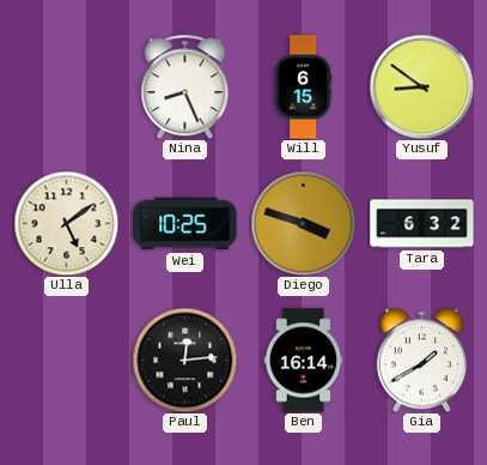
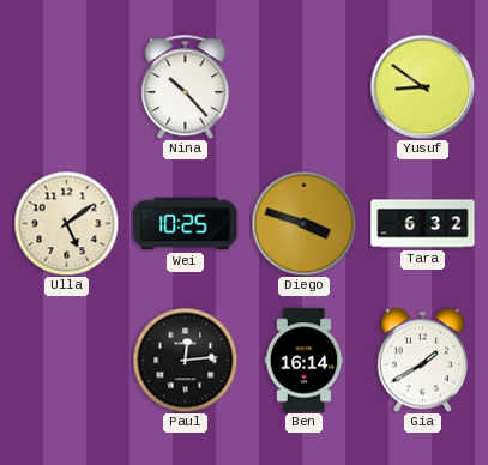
Nina: 8:26 -> 10:23 (186, 86)
Will: 6:15 -> none (304, 87)
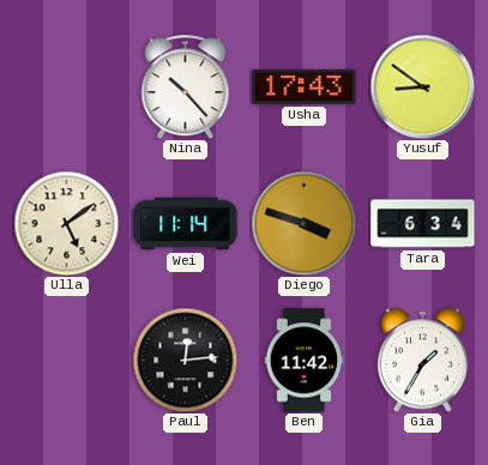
Usha: none -> 17:43 (305, 86)
Wei: 10:25 -> 11:14 (186, 224)
Tara: 6:32 -> 6:34 (423, 224)
Ben: 16:14 -> 11:42 (305, 361)
Gia: 1:40 -> 1:35 (422, 360)
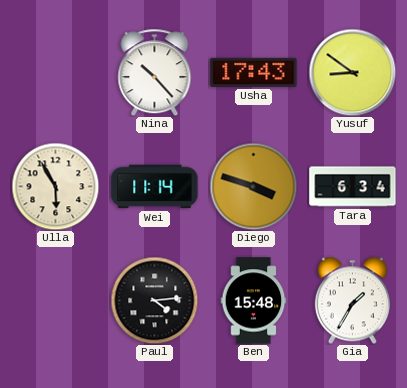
Ulla: 5:09 -> 5:55 (55, 186)
Paul: 12:14 -> 4:14 (154, 300)
Ben: 11:42 -> 15:48 (254, 301)
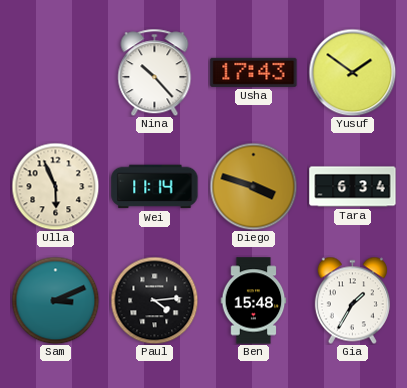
Yusuf: 8:51 -> 1:51 (352, 72)
Ulla: 5:55 -> 5:56 (55, 186)
Sam: none -> 3:11 (55, 300)
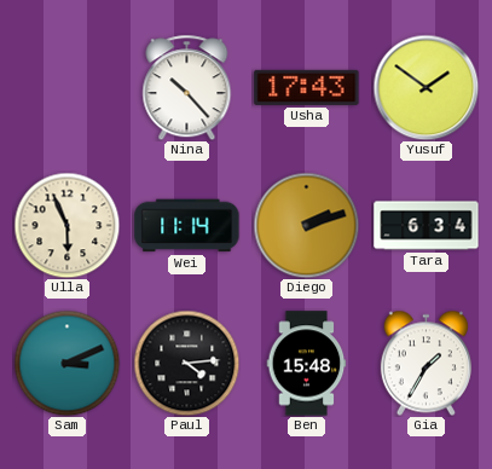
Diego: 3:48 -> 2:12 (306, 225)
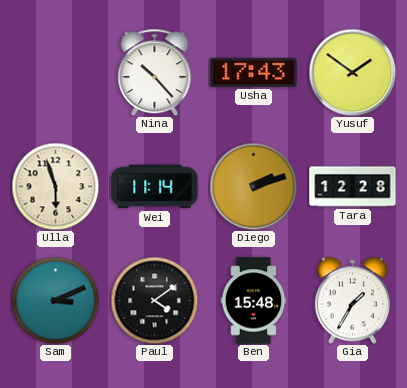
Ulla: 5:56 -> 5:57 (55, 186)
Tara: 6:34 -> 12:28 (353, 187)
Paul: 4:14 -> 4:09 (154, 300)
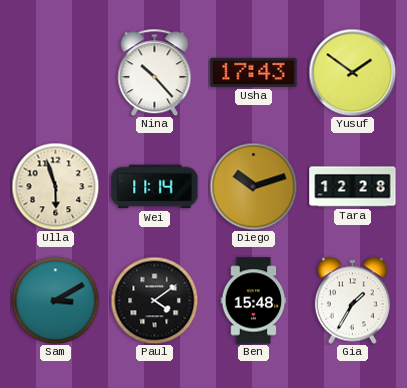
Diego: 2:12 -> 10:12 (253, 186)
Sam: 3:11 -> 3:10 (55, 300)
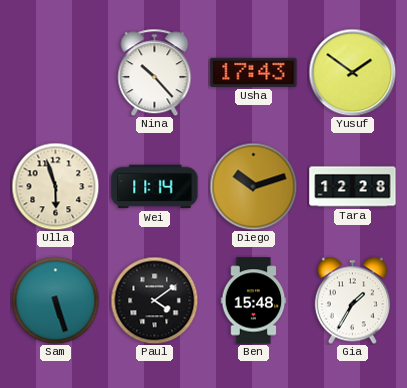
Sam: 3:10 -> 5:27 (55, 300)
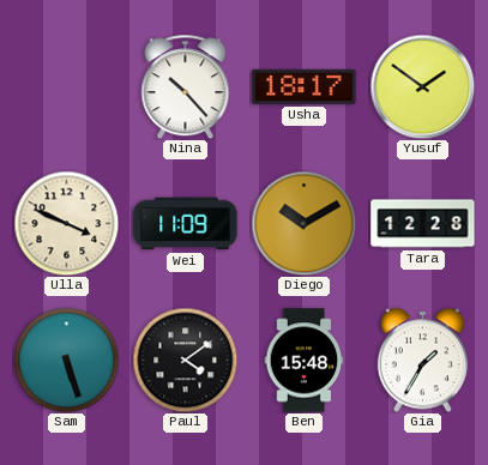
Usha: 17:43 -> 18:17 (305, 86)
Ulla: 5:57 -> 3:49 (66, 223)
Wei: 11:14 -> 11:09 (186, 224)
Diego: 10:12 -> 10:10 (303, 223)
